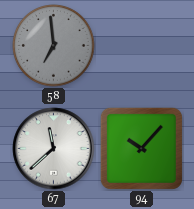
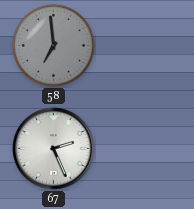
67: 11:38 -> 2:26 (54, 149)
94: 10:07 -> none (141, 148)
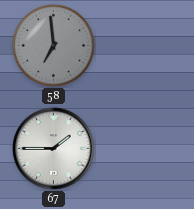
67: 2:26 -> 1:45 (54, 149)
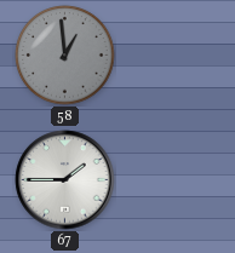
58: 6:59 -> 12:59 (65, 56)
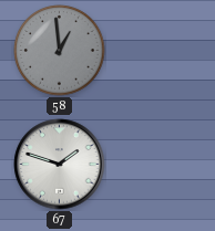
67: 1:45 -> 1:48 (60, 165)
